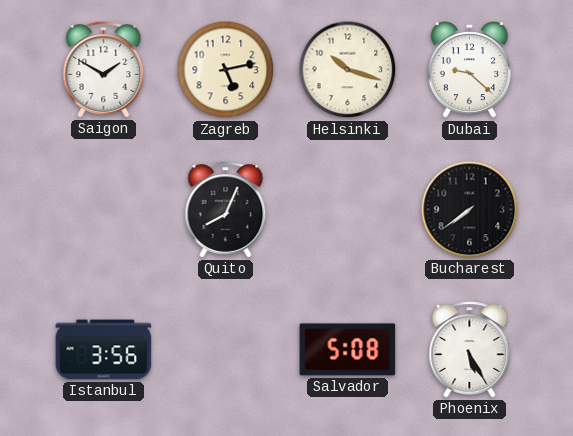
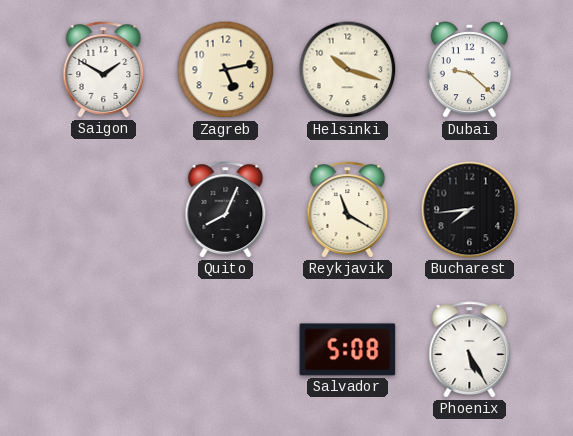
Reykjavik: none -> 11:20 (348, 210)
Bucharest: 7:39 -> 7:44 (470, 210)
Istanbul: 3:56 -> none (104, 350)
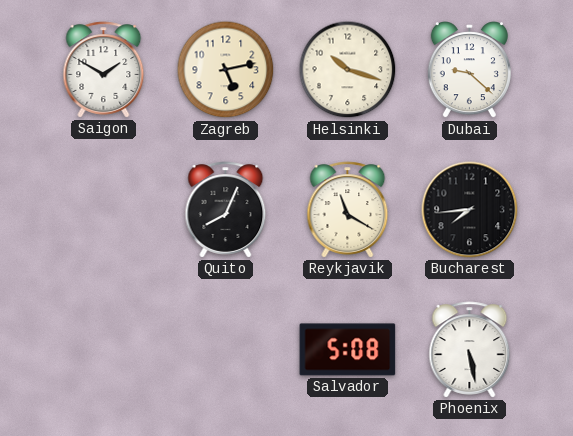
Phoenix: 5:25 -> 5:28 (470, 350)
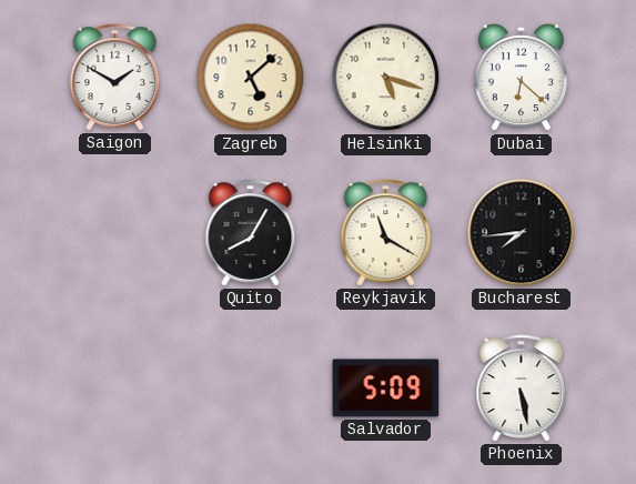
Zagreb: 5:13 -> 5:08 (251, 78)
Helsinki: 10:18 -> 5:18 (386, 78)
Dubai: 9:22 -> 6:22 (521, 78)
Quito: 8:04 -> 8:05 (251, 233)
Salvador: 5:08 -> 5:09 (386, 389)
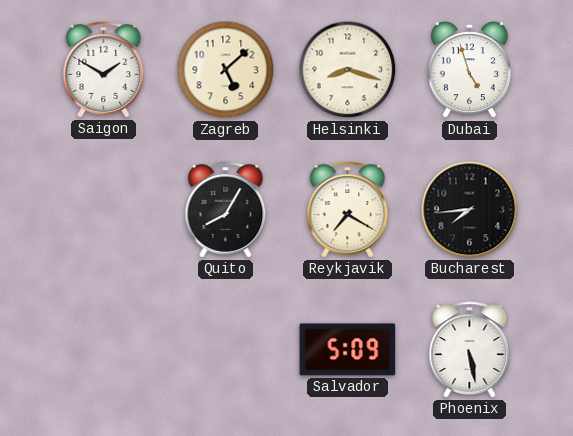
Helsinki: 5:18 -> 8:18 (348, 70)
Dubai: 6:22 -> 4:57 (469, 70)
Reykjavik: 11:20 -> 7:20 (348, 210)
